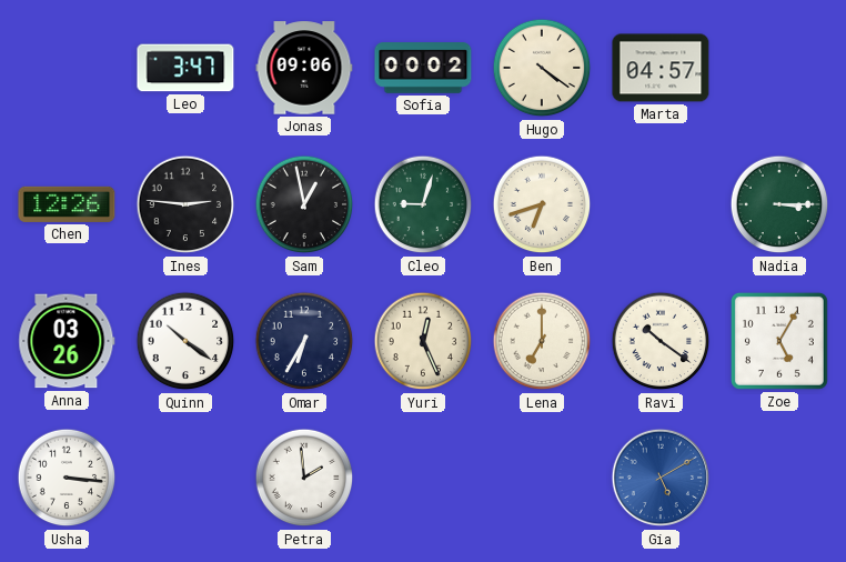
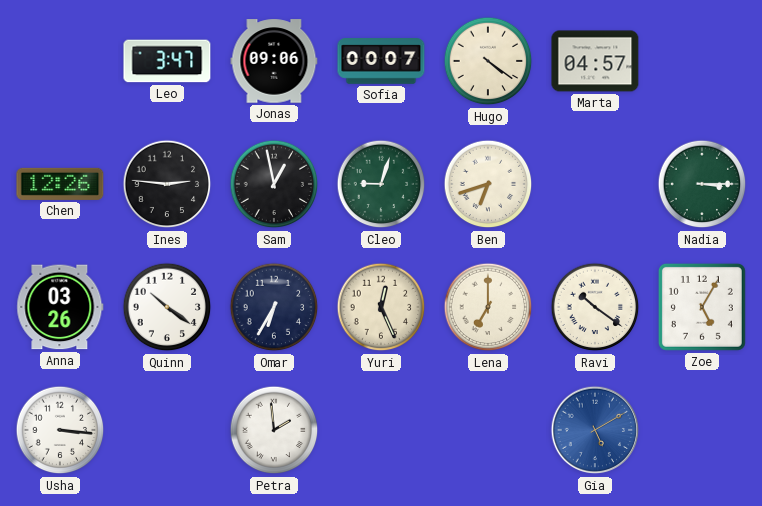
Sofia: 00:02 -> 00:07 (381, 61)
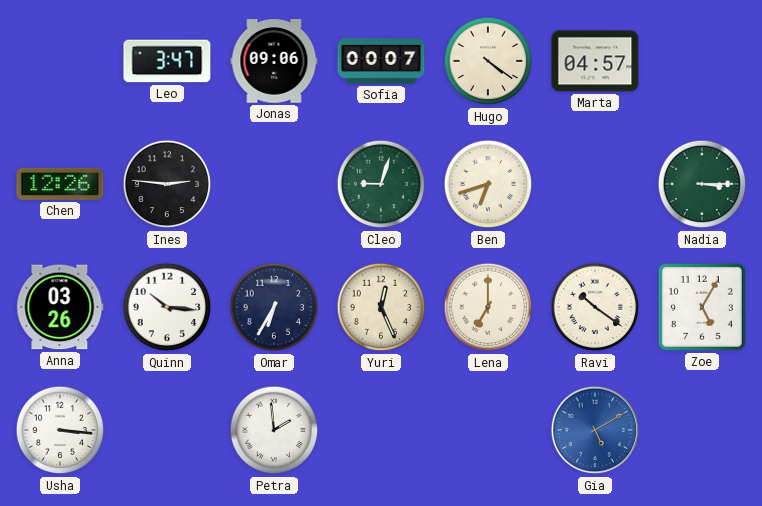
Sam: 12:58 -> none (274, 184)
Quinn: 10:21 -> 10:16 (167, 307)
